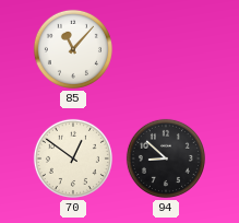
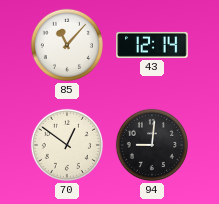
43: none -> 12:14 (152, 45)
94: 8:52 -> 9:01 (152, 145)
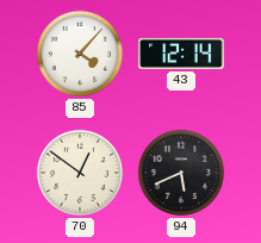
85: 11:07 -> 4:07 (80, 54)
94: 9:01 -> 5:41 (181, 173)
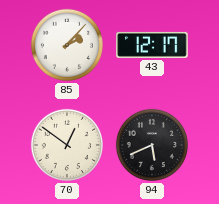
85: 4:07 -> 2:07 (67, 45)
43: 12:14 -> 12:17 (152, 45)
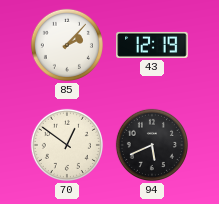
43: 12:17 -> 12:19 (152, 45)
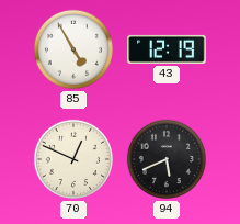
85: 2:07 -> 4:55 (73, 49)
70: 12:51 -> 12:49 (73, 159)
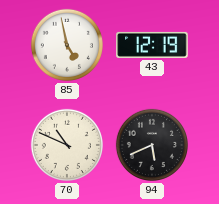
85: 4:55 -> 4:58 (67, 45)
70: 12:49 -> 10:49 (67, 145)
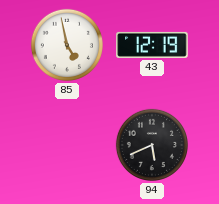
70: 10:49 -> none (67, 145)
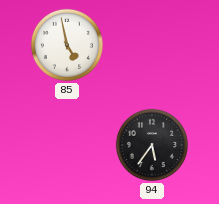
43: 12:19 -> none (152, 45)
94: 5:41 -> 5:36 (152, 145)
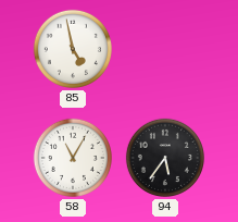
58: none -> 11:05 (73, 158)
